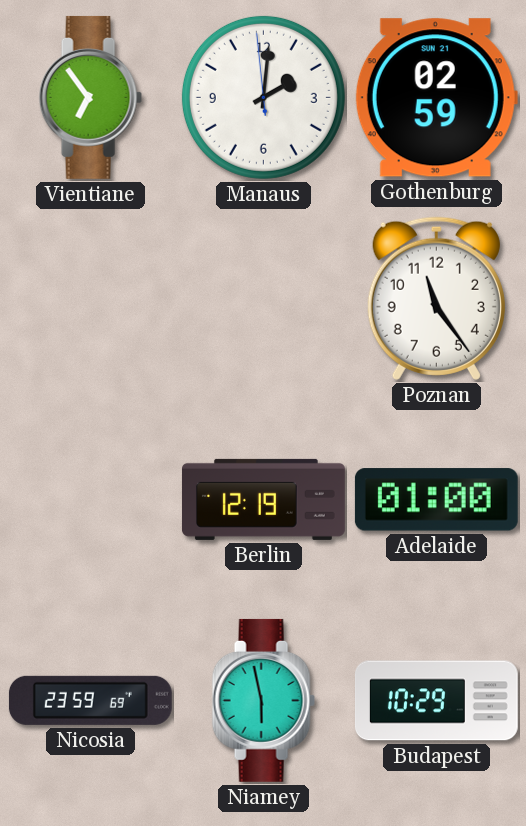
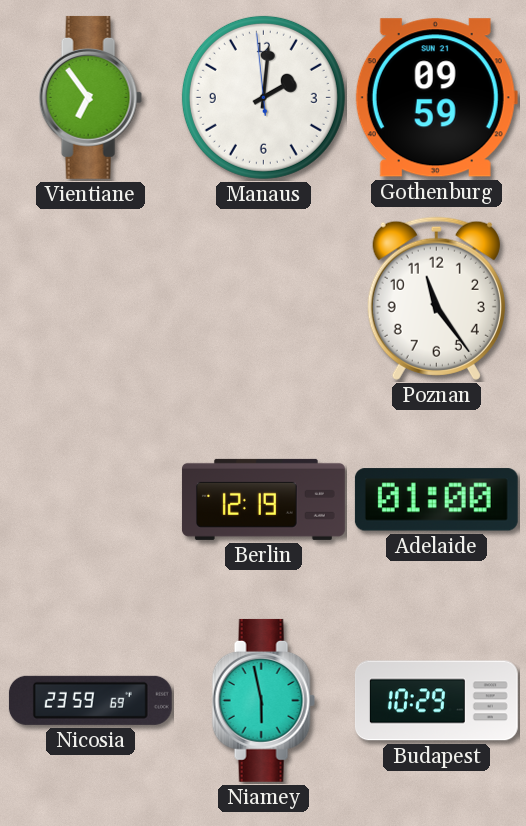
Gothenburg: 02:59 -> 09:59 (436, 98)
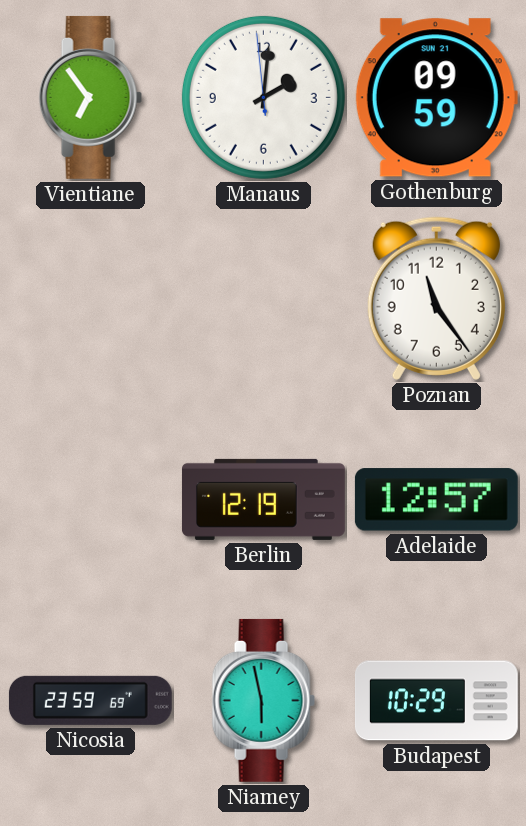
Adelaide: 01:00 -> 12:57 (436, 500)
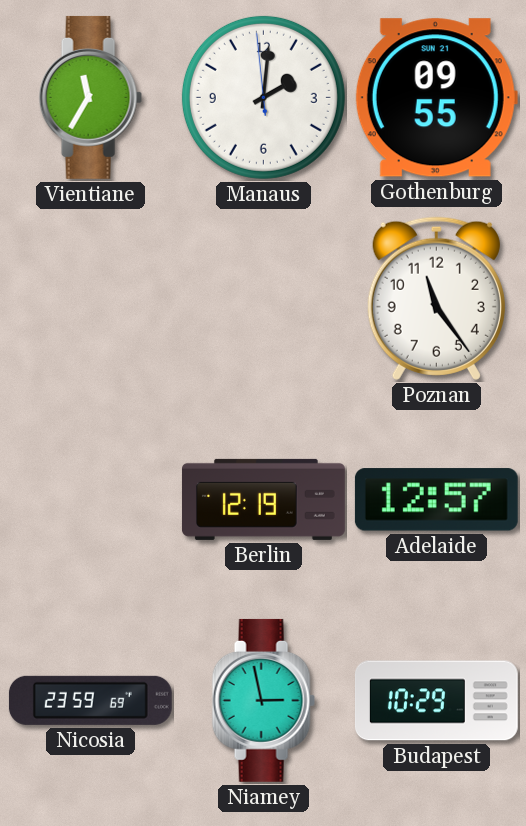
Vientiane: 6:54 -> 11:35 (90, 97)
Gothenburg: 09:59 -> 09:55 (436, 98)
Niamey: 5:58 -> 2:58 (263, 700)
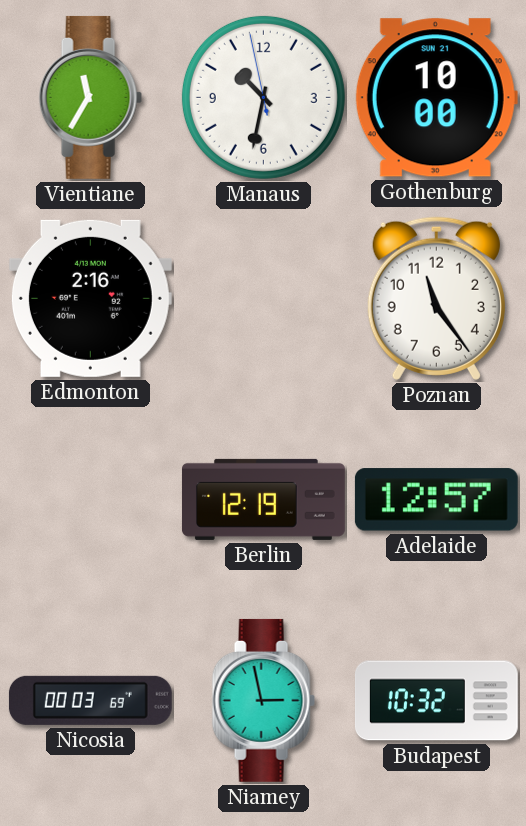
Manaus: 2:00 -> 10:31 (263, 97)
Gothenburg: 09:55 -> 10:00 (436, 98)
Edmonton: none -> 2:16 (90, 298)
Nicosia: 23:59 -> 00:03 (90, 700)
Budapest: 10:29 -> 10:32 (436, 701)
